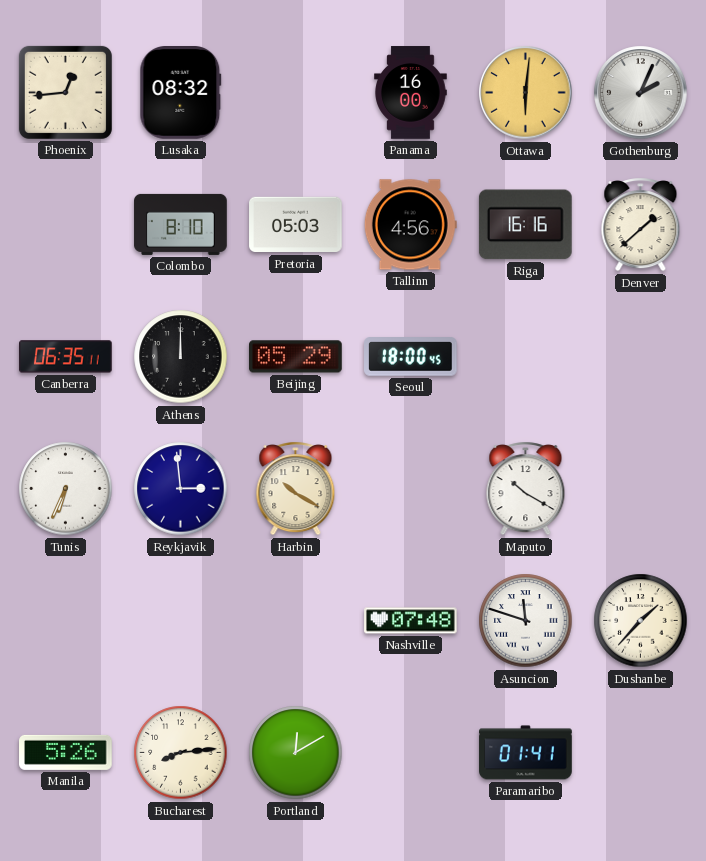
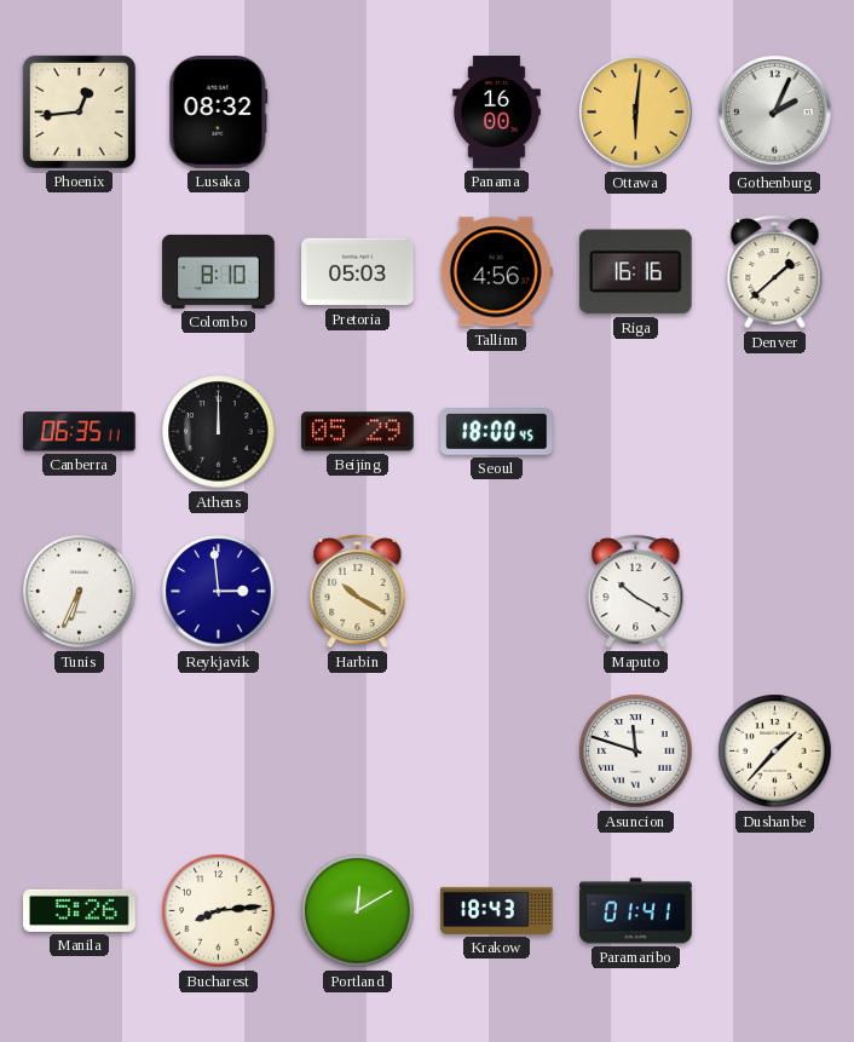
Nashville: 07:48 -> none (411, 621)
Krakow: none -> 18:43 (497, 910)
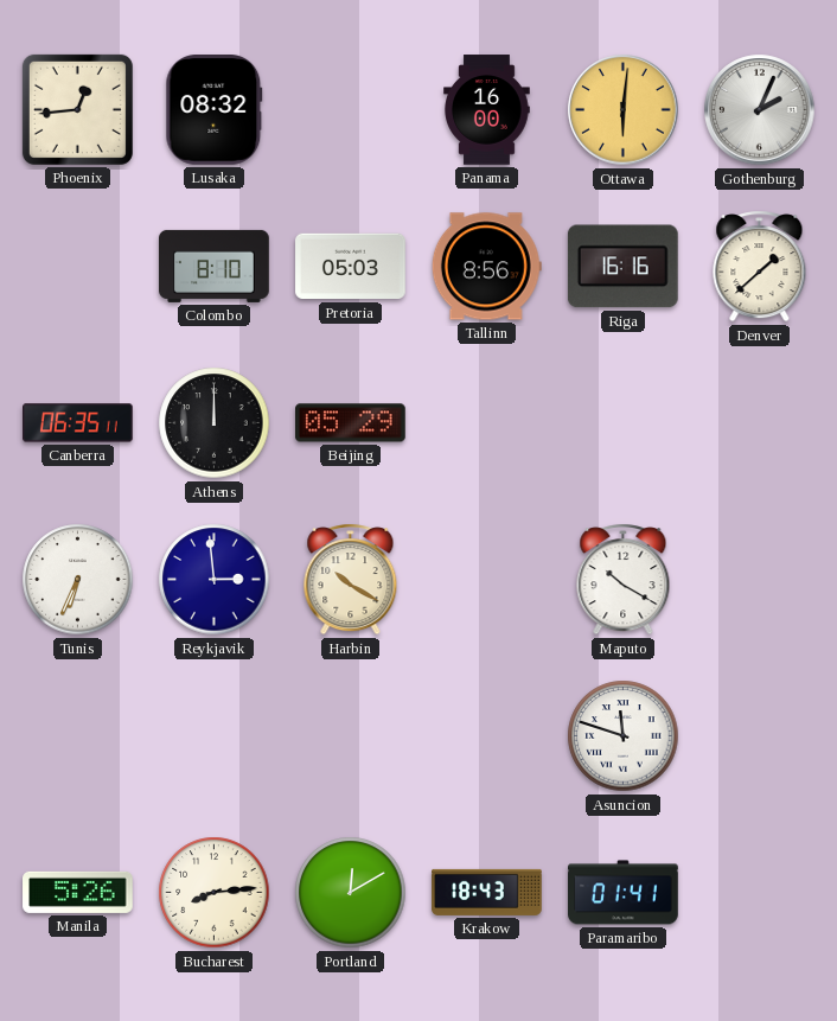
Tallinn: 4:56 -> 8:56 (486, 267)
Seoul: 18:00 -> none (497, 432)
Dushanbe: 1:37 -> none (775, 752)
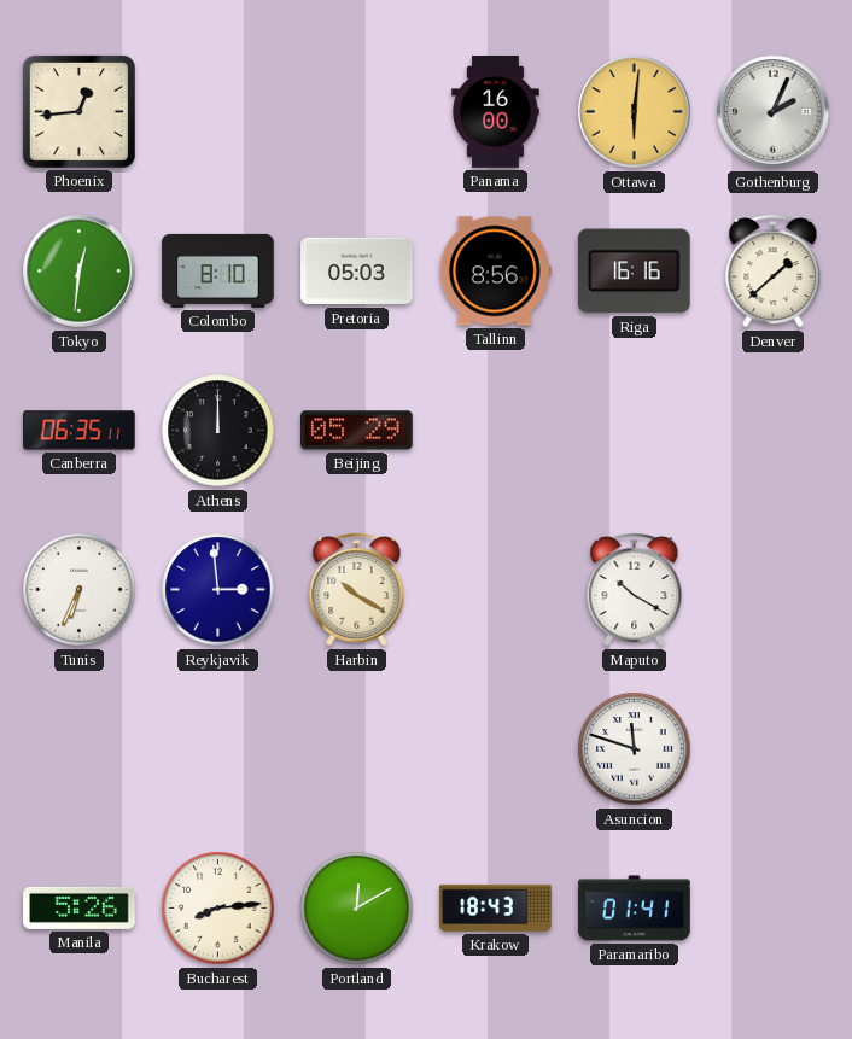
Lusaka: 08:32 -> none (215, 110)
Tokyo: none -> 12:31 (80, 272)
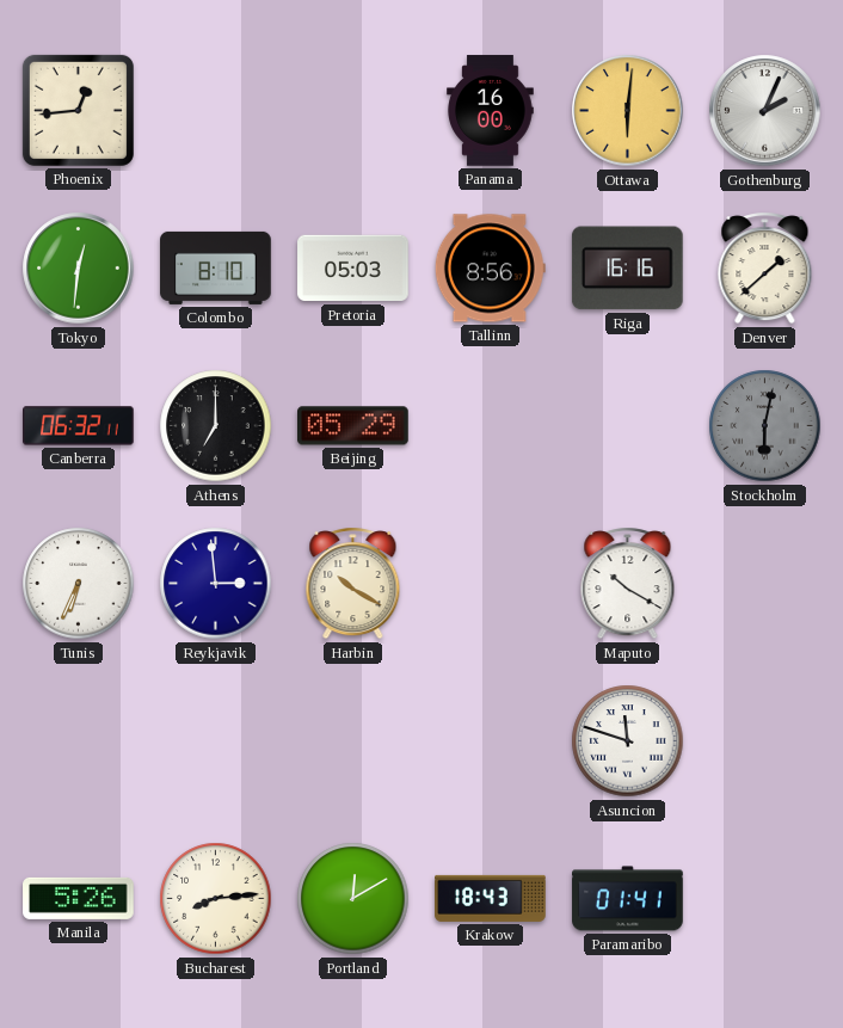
Canberra: 06:35 -> 06:32 (79, 426)
Athens: 12:00 -> 7:00 (216, 426)
Stockholm: none -> 6:02 (765, 426)
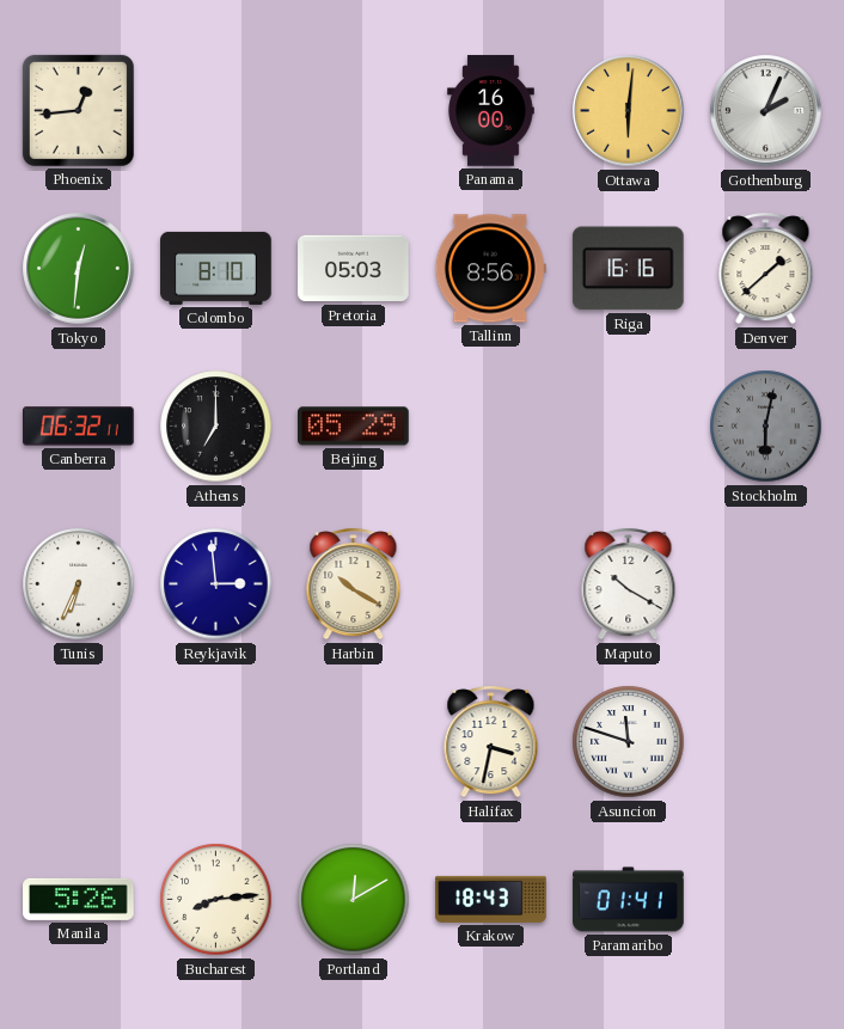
Halifax: none -> 3:32 (491, 742)
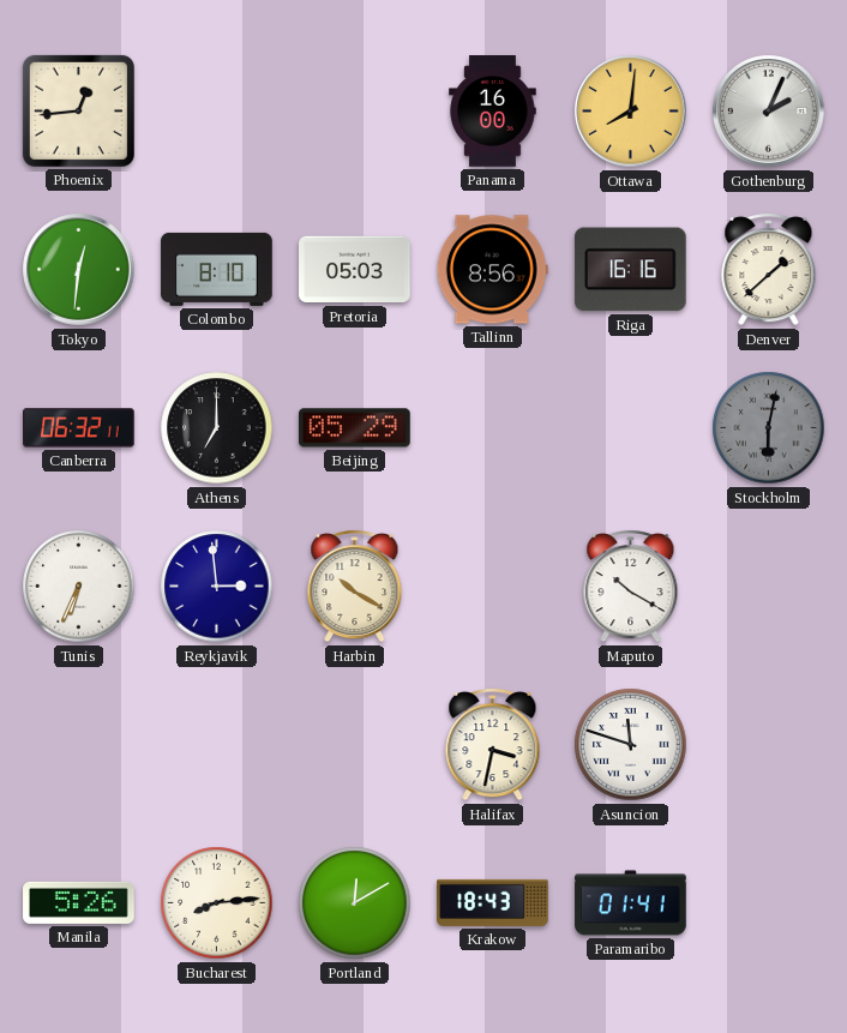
Ottawa: 6:01 -> 8:01 (631, 112)
